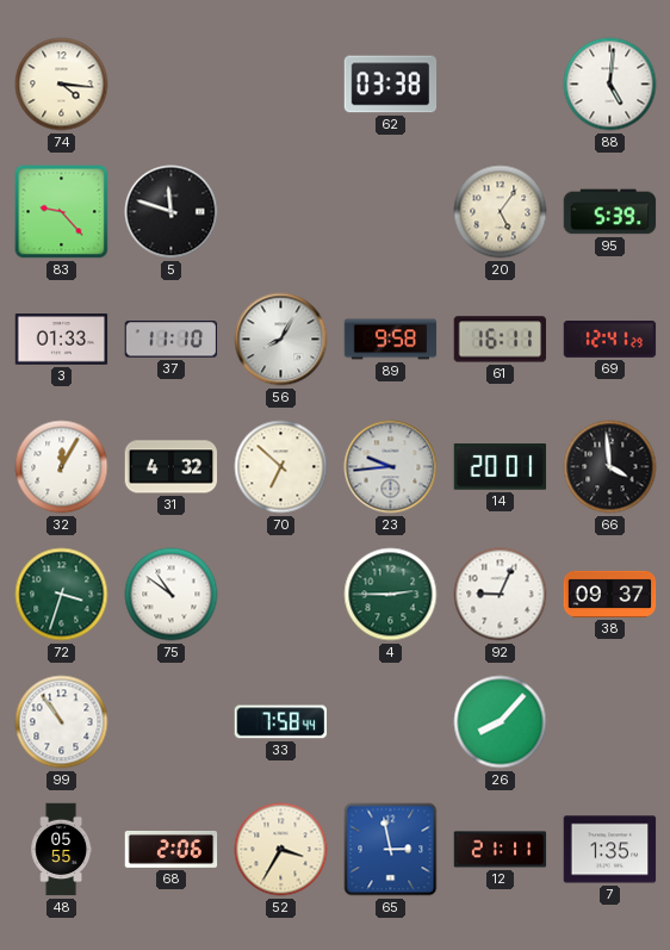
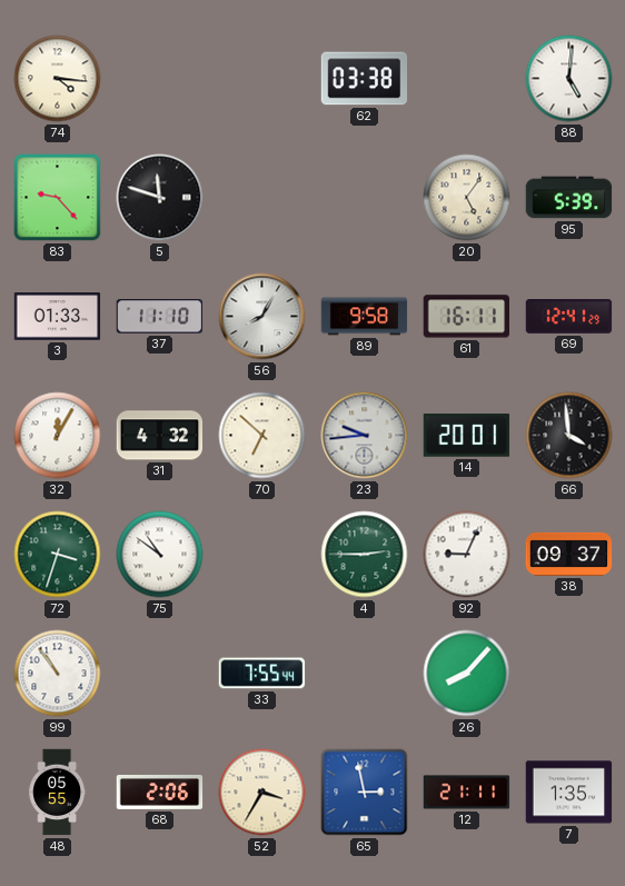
33: 7:58 -> 7:55 (262, 674)
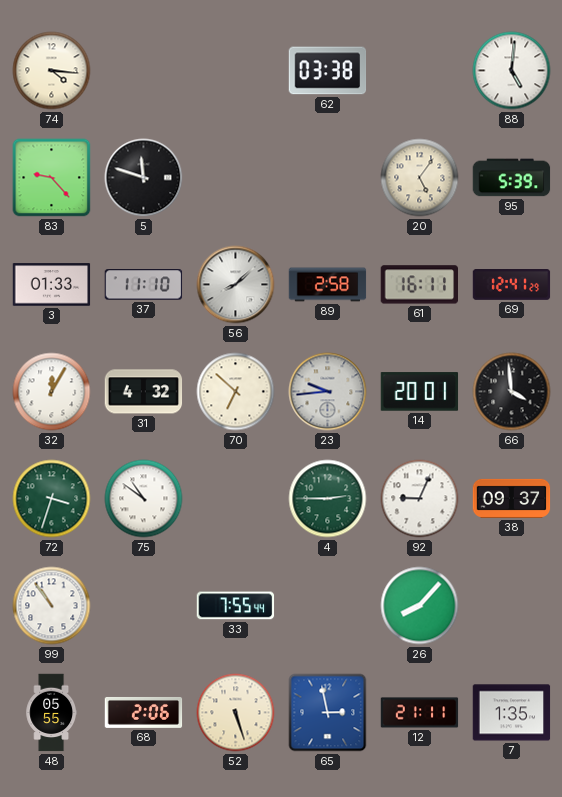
56: 8:05 -> 8:08 (236, 285)
89: 9:58 -> 2:58 (328, 285)
52: 3:35 -> 5:27 (236, 713)
